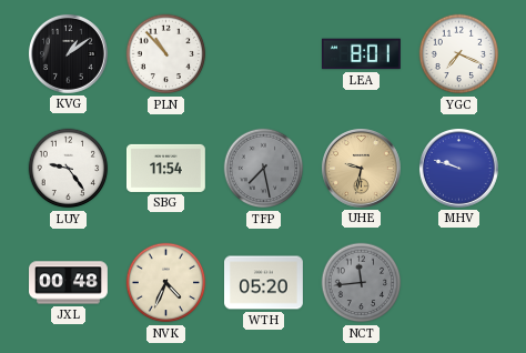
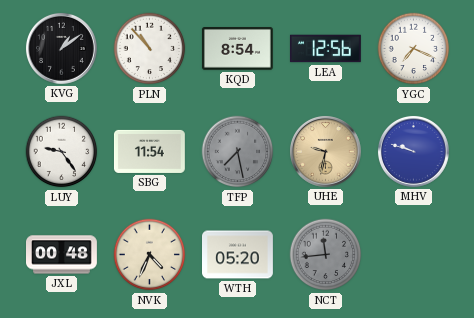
KQD: none -> 8:54 (237, 49)
LEA: 8:01 -> 12:56 (325, 49)
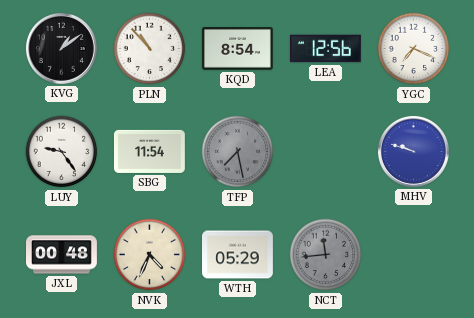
UHE: 9:32 -> none (326, 152)
WTH: 05:20 -> 05:29 (238, 255)
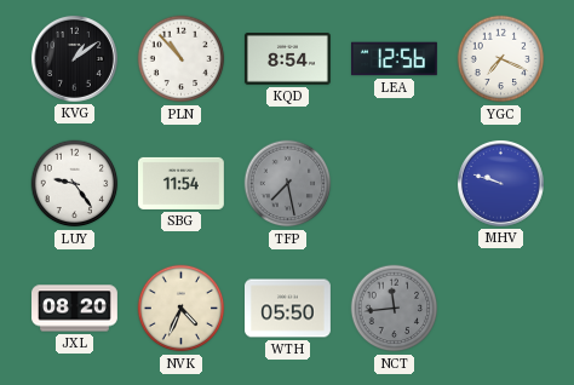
JXL: 00:48 -> 08:20 (75, 309)
WTH: 05:29 -> 05:50 (288, 309)
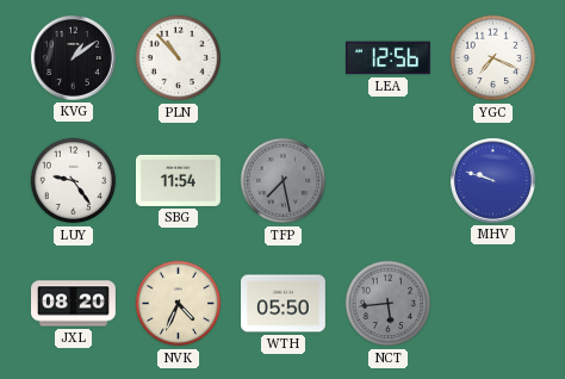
KQD: 8:54 -> none (287, 59)
NCT: 11:44 -> 5:44 (389, 304)
